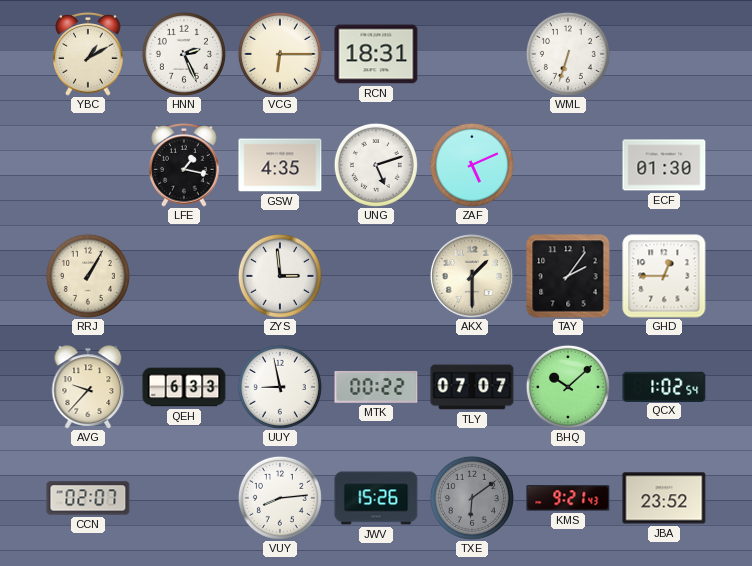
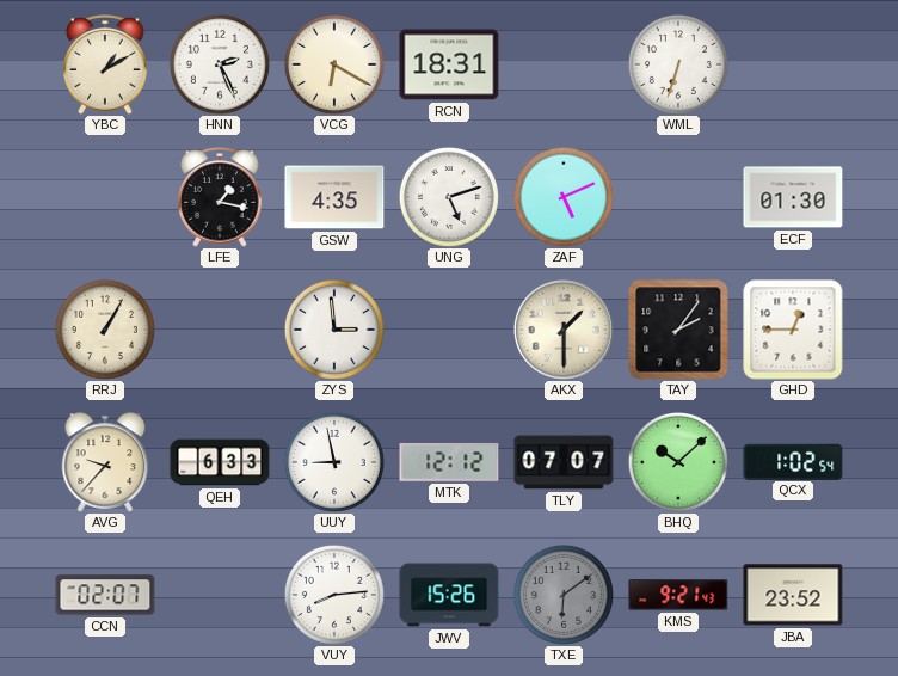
VCG: 6:15 -> 6:20 (334, 64)
MTK: 00:22 -> 12:12 (449, 462)
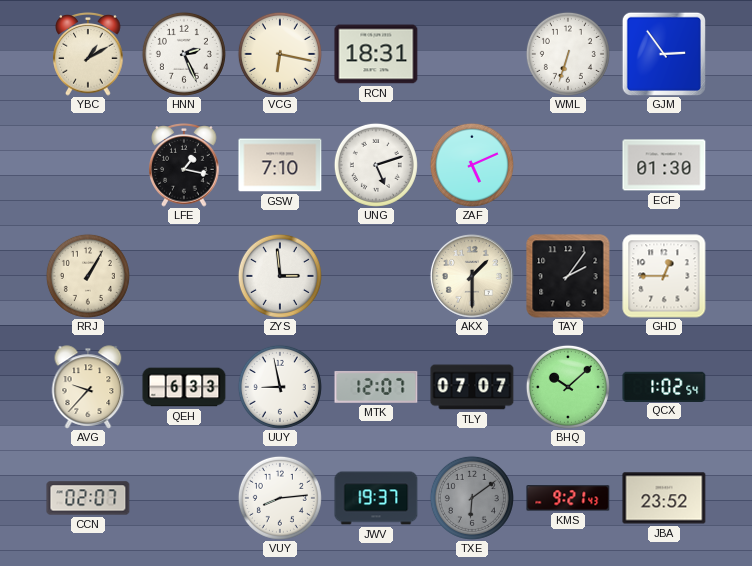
VCG: 6:20 -> 6:17 (280, 54)
GJM: none -> 2:54 (664, 54)
GSW: 4:35 -> 7:10 (280, 165)
MTK: 12:12 -> 12:07 (376, 387)
JWV: 15:26 -> 19:37 (376, 498)
